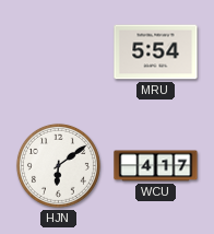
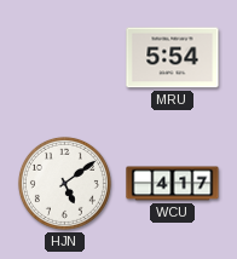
HJN: 6:09 -> 5:09 (64, 183)
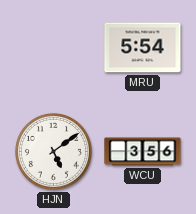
WCU: 4:17 -> 3:56 (143, 152)
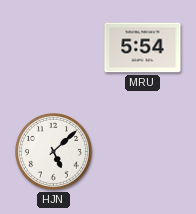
HJN: 5:09 -> 5:08 (53, 151)
WCU: 3:56 -> none (143, 152)
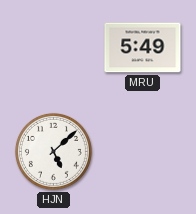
MRU: 5:54 -> 5:49 (143, 48)
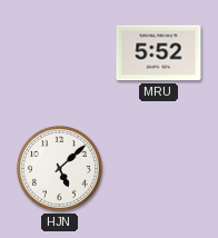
MRU: 5:49 -> 5:52 (159, 53)
